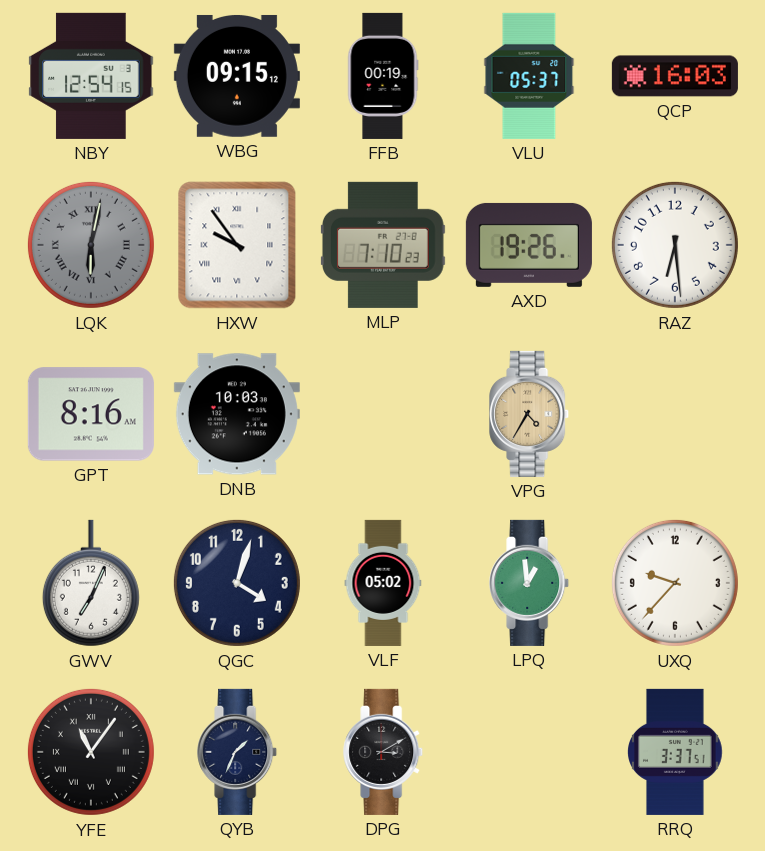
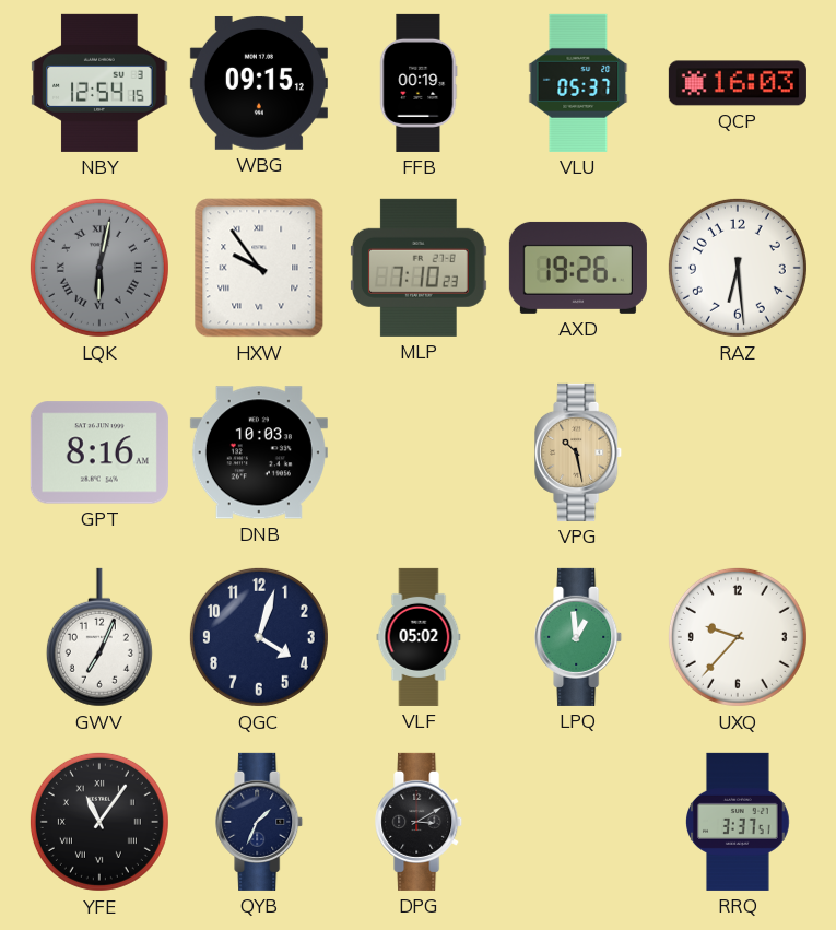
VPG: 4:35 -> 10:28 (579, 452)
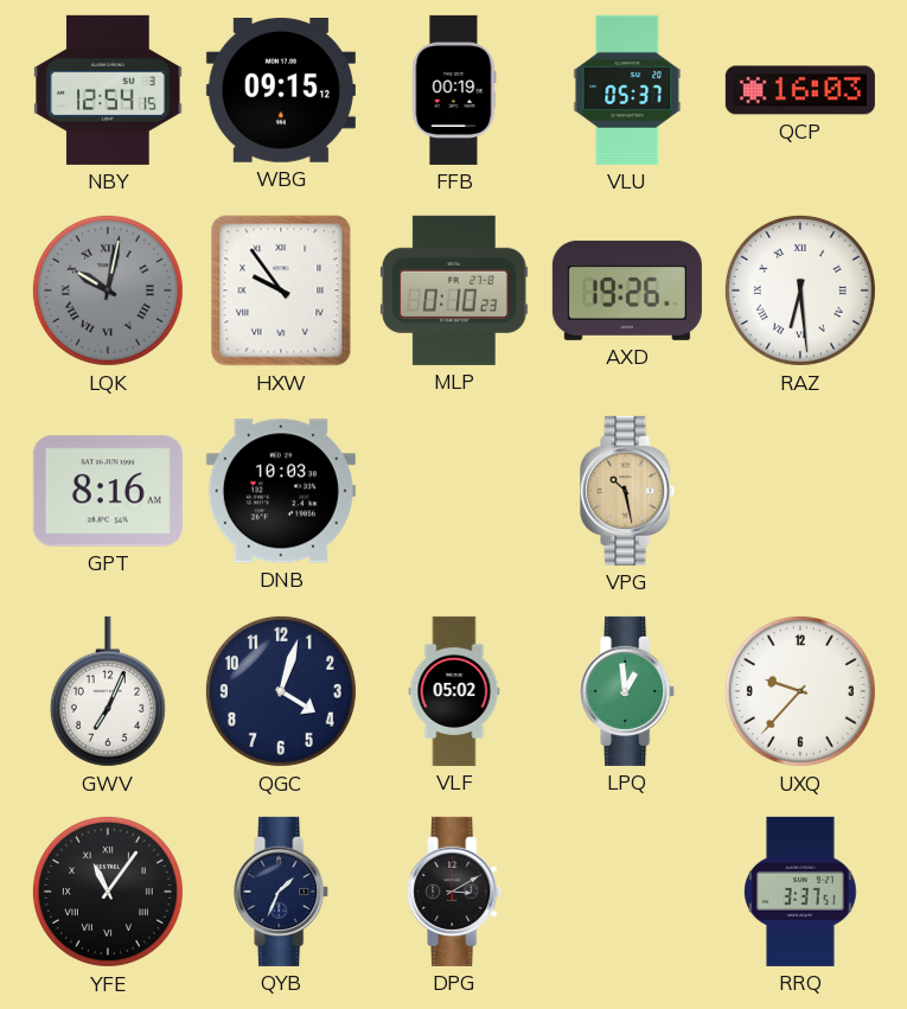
LQK: 6:02 -> 10:02 (108, 290)
MLP: 7:10 -> 0:10 (454, 290)
RAZ numerals: Arabic -> Roman (800, 290)
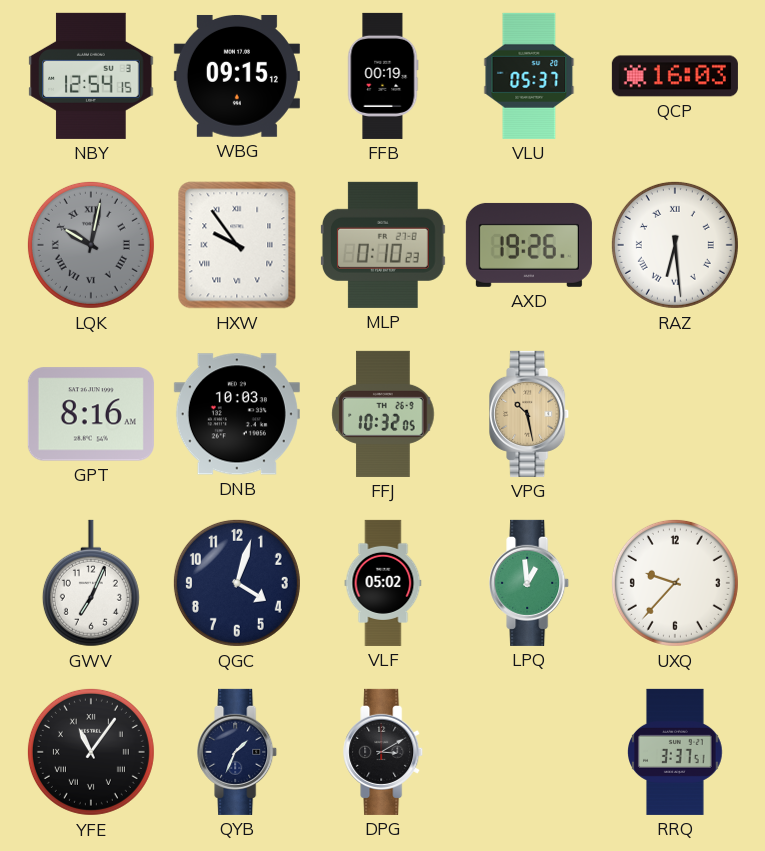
FFJ: none -> 10:32 (383, 414)
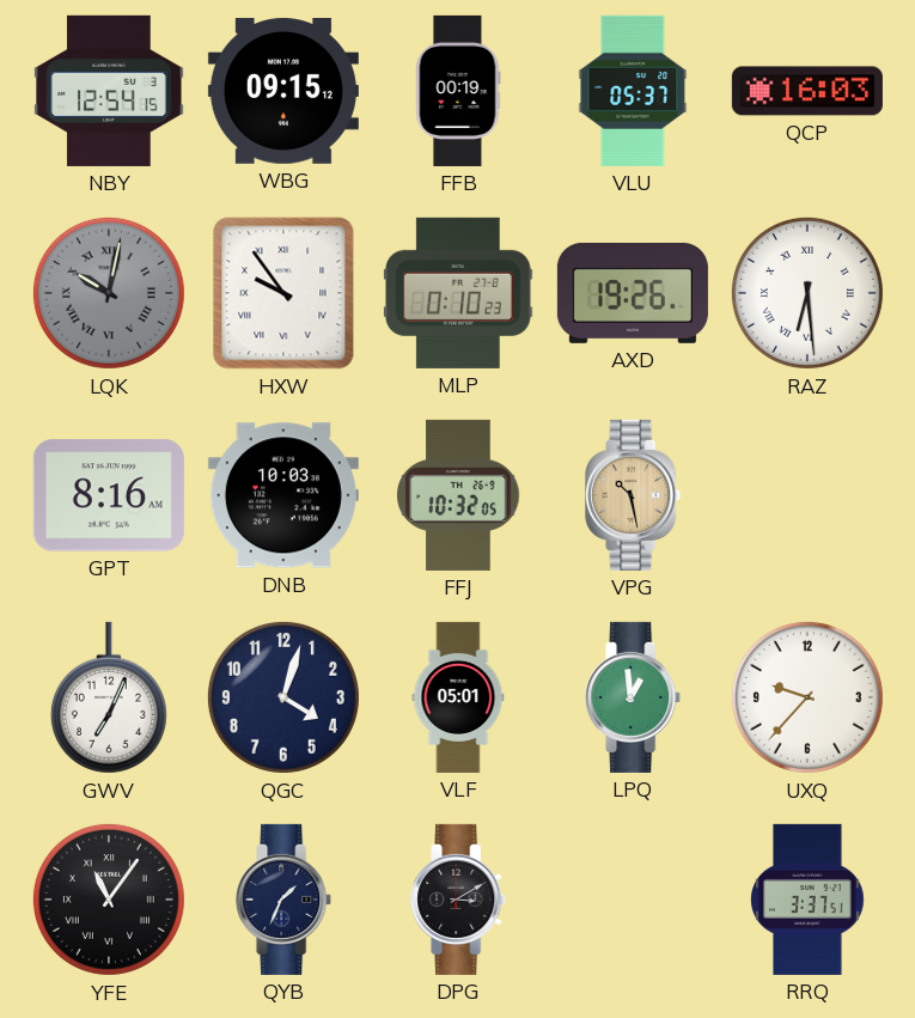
VLF: 05:02 -> 05:01 (458, 697)
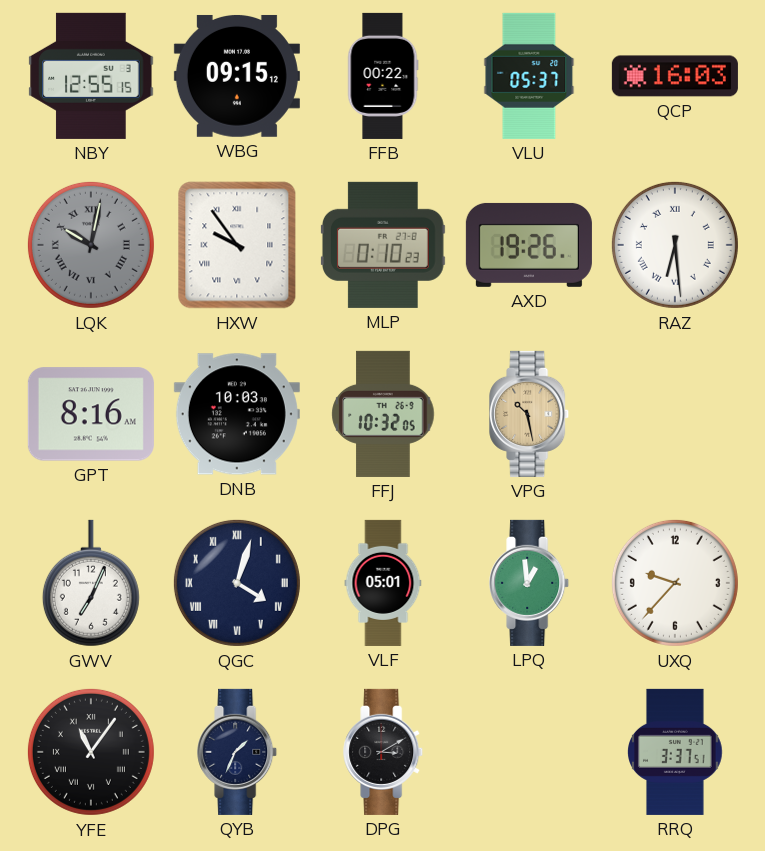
NBY: 12:54 -> 12:55 (91, 76)
FFB: 00:19 -> 00:22 (383, 76)
QGC numerals: Arabic -> Roman (237, 583)
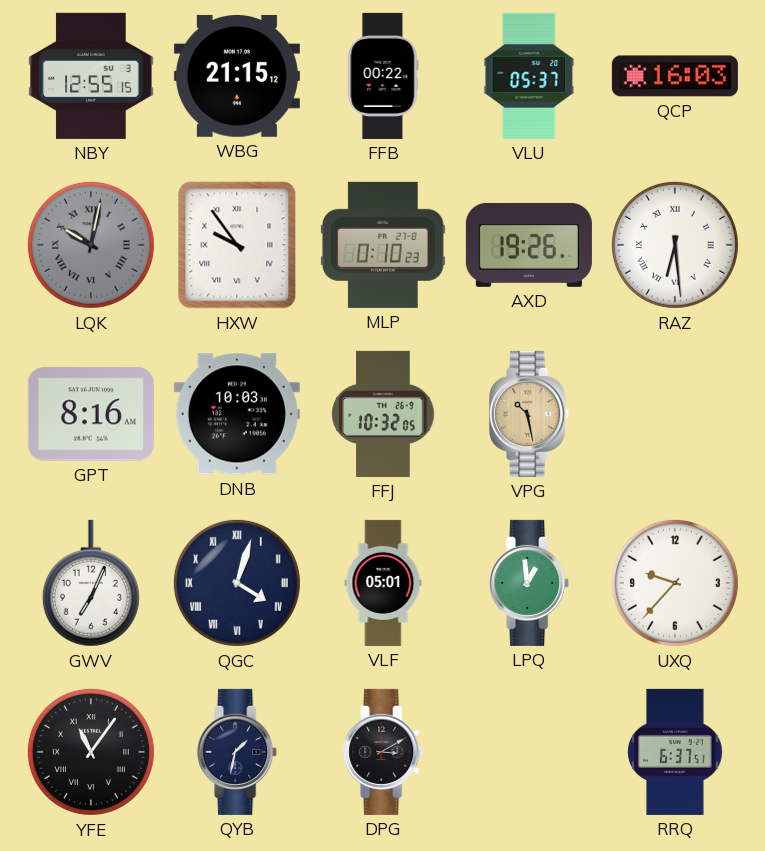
WBG: 09:15 -> 21:15 (237, 76)
QYB: 1:34 -> 1:32 (238, 752)
RRQ: 3:37 -> 6:37 (676, 752)
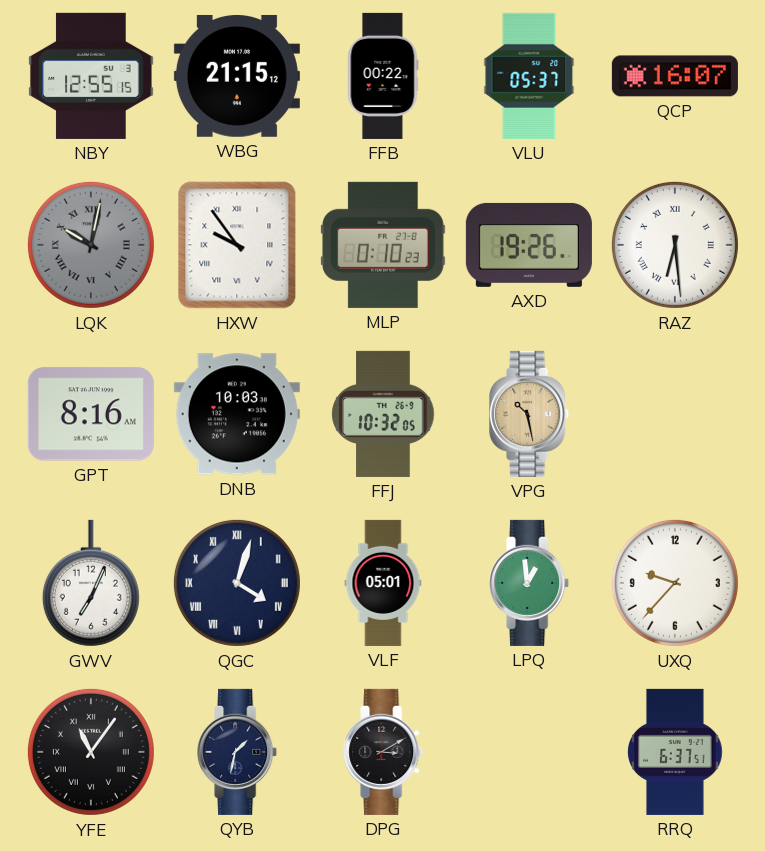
QCP: 16:03 -> 16:07 (675, 76)
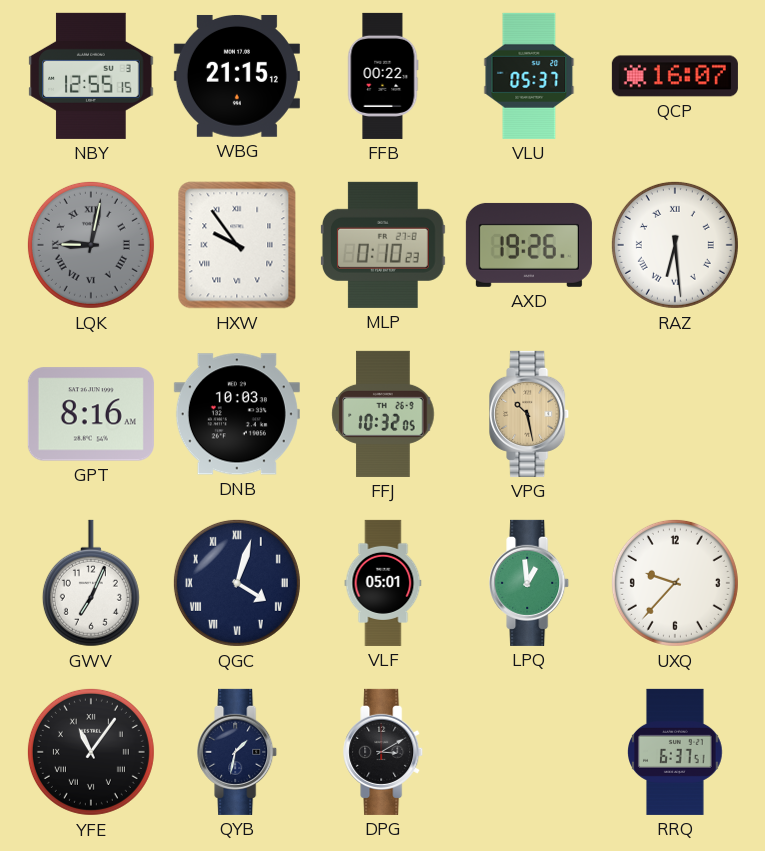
LQK: 10:02 -> 9:02 (91, 245)
